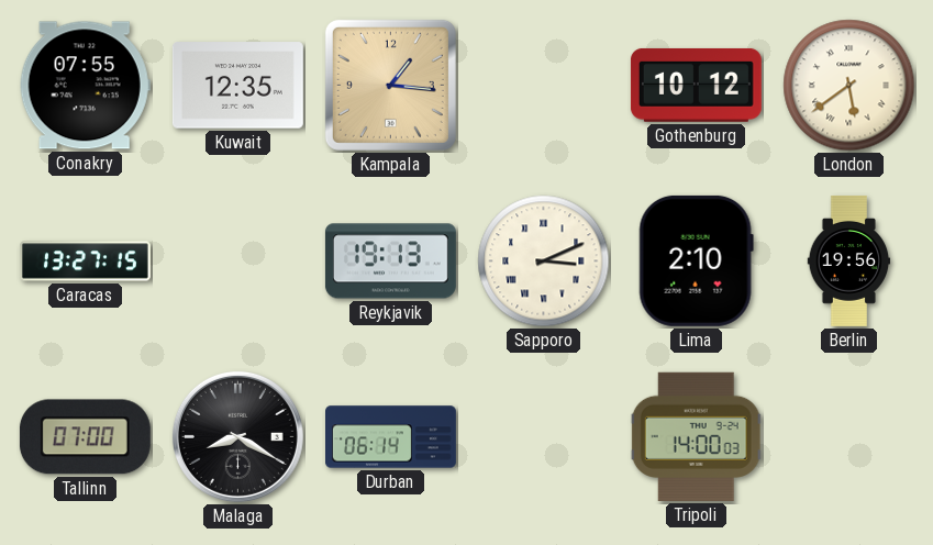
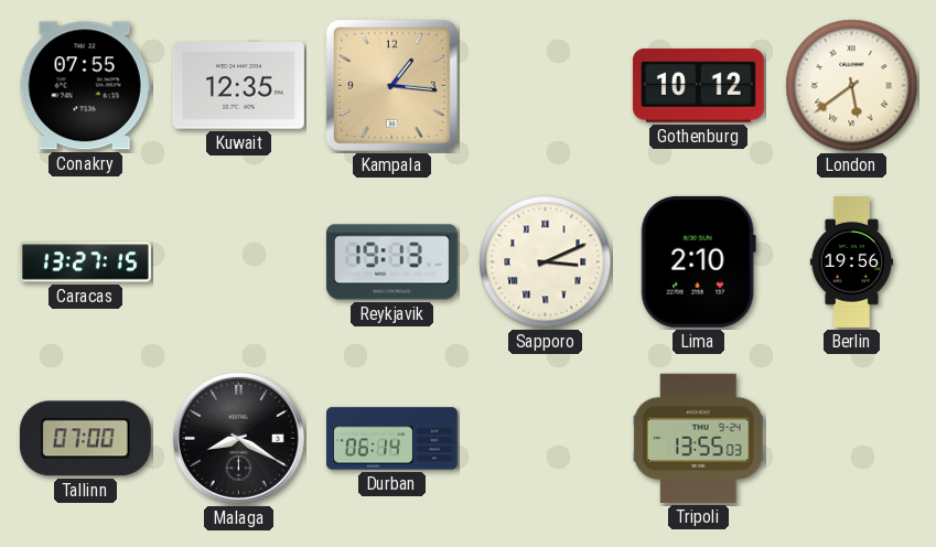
Tripoli: 14:00 -> 13:55 (699, 438)
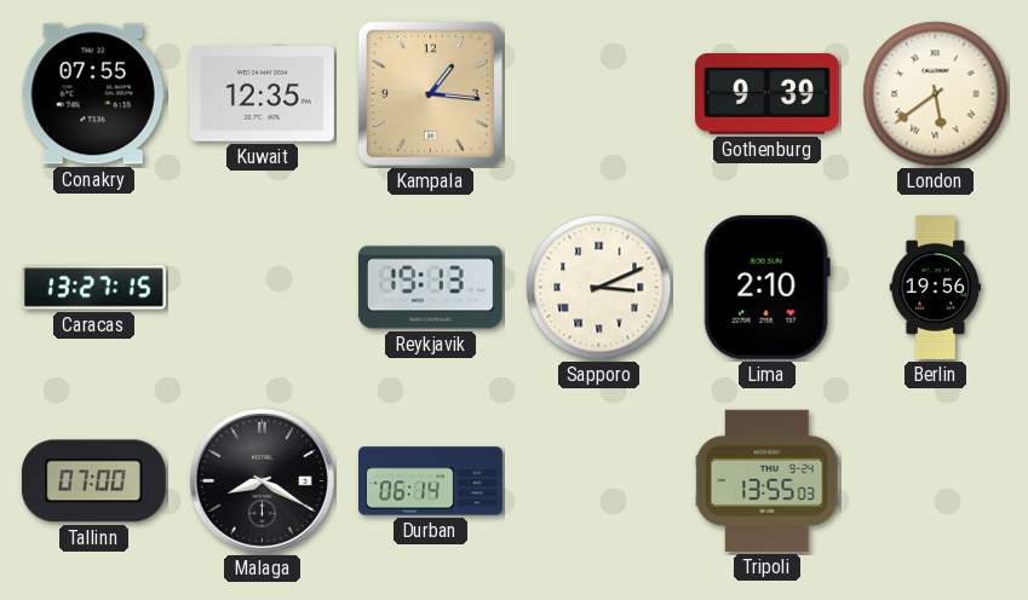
Gothenburg: 10:12 -> 9:39 (766, 93)
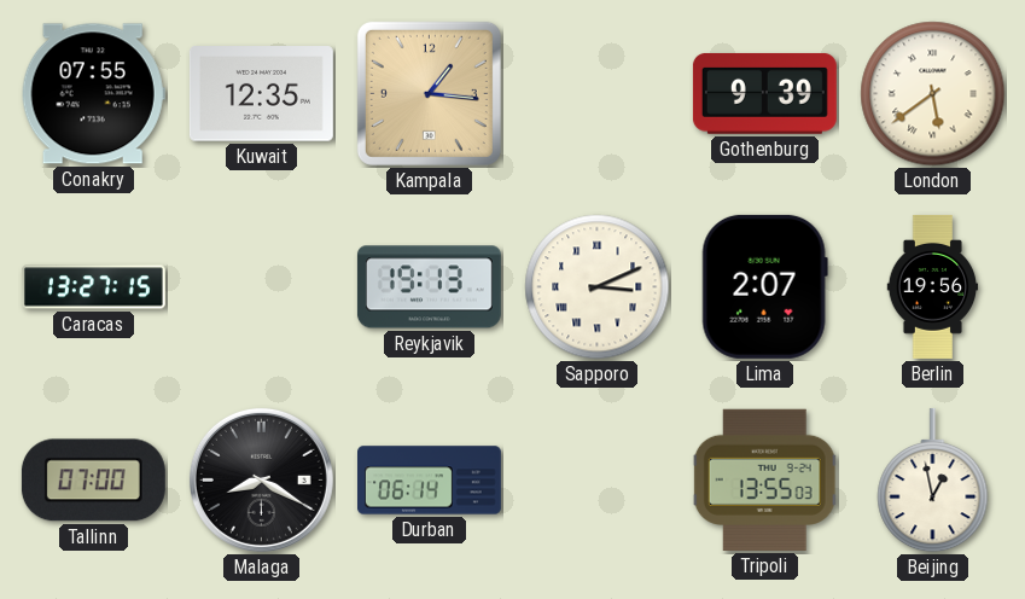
Lima: 2:10 -> 2:07 (764, 286)
Beijing: none -> 12:58 (933, 481)
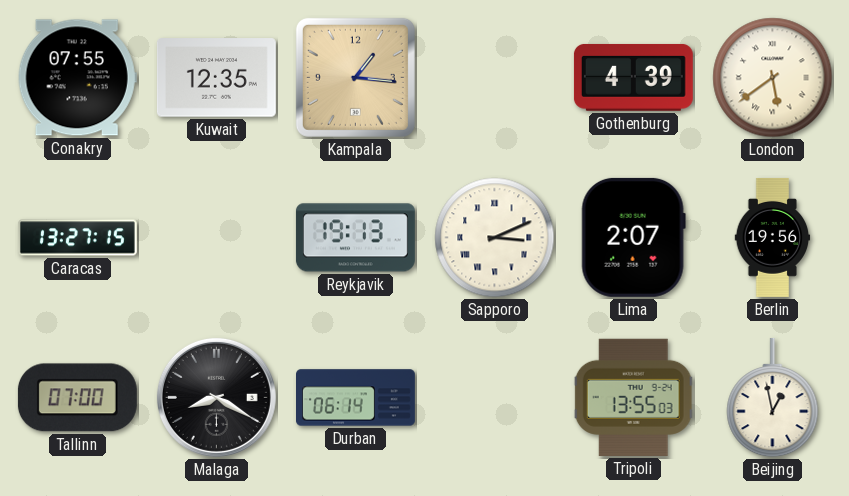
Gothenburg: 9:39 -> 4:39 (633, 77)
